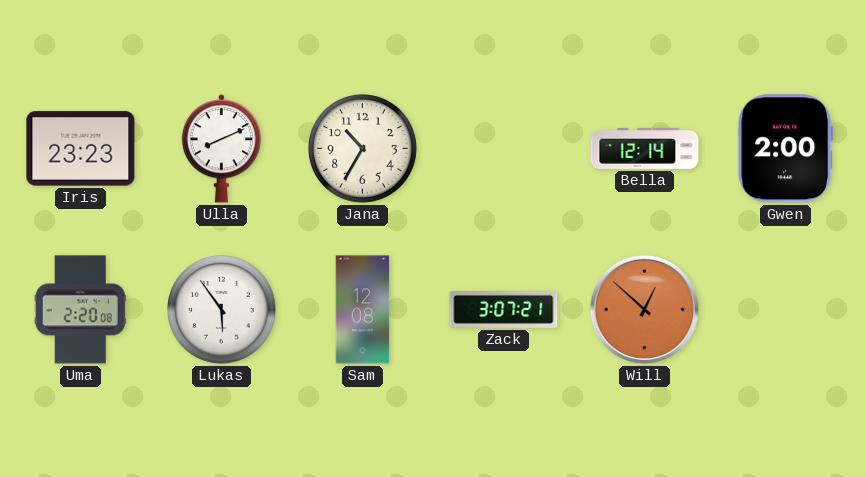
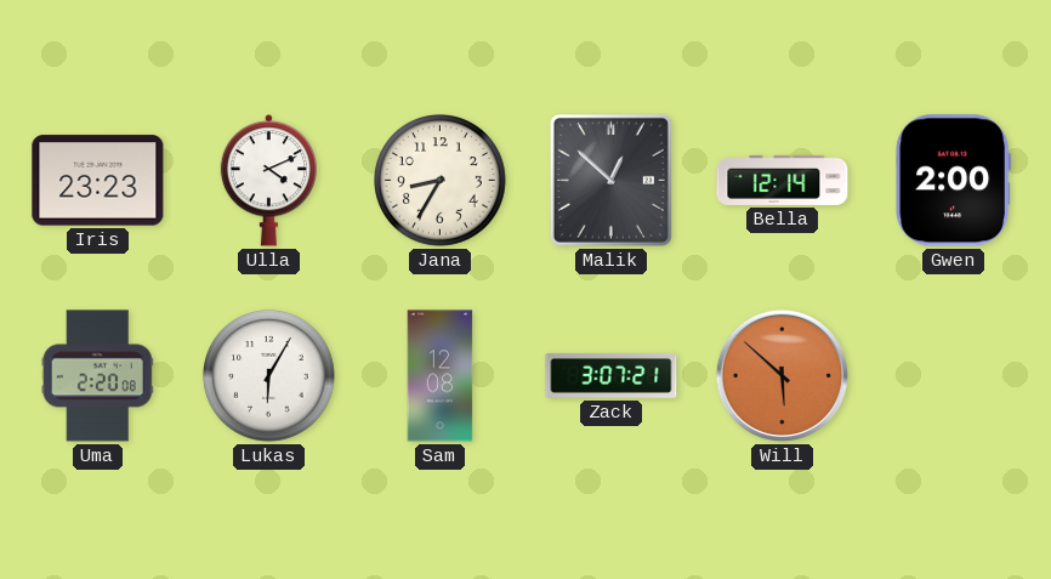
Ulla: 8:11 -> 4:11 (268, 181)
Jana: 10:35 -> 8:35 (441, 181)
Malik: none -> 12:52 (610, 180)
Lukas: 5:54 -> 6:05 (269, 376)
Will: 12:52 -> 5:52 (782, 375)
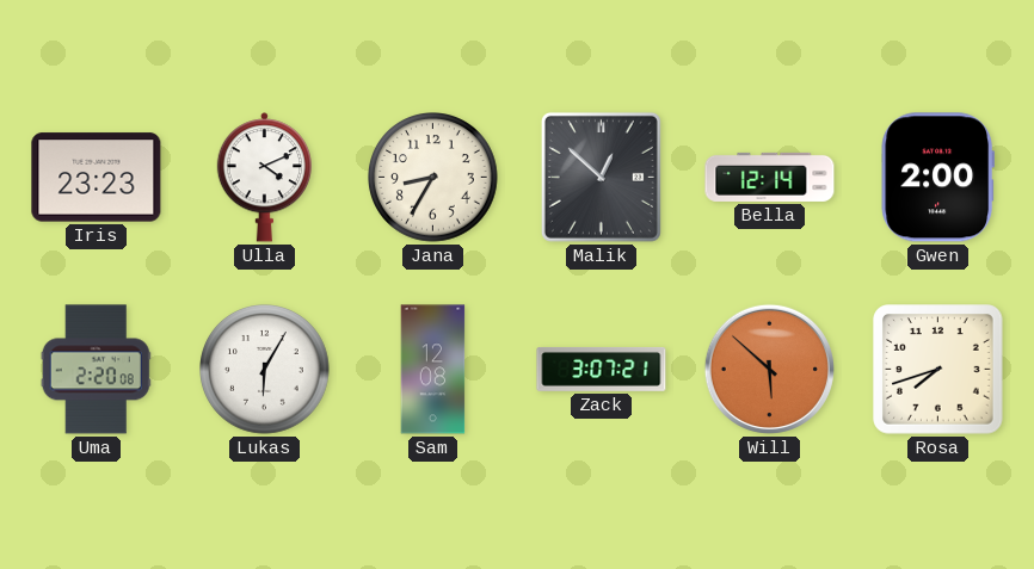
Rosa: none -> 7:42 (938, 370)
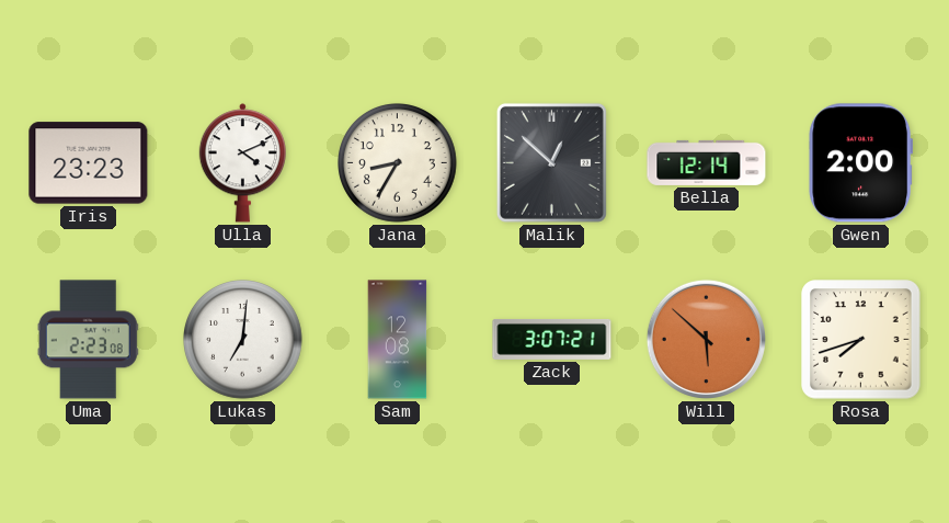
Uma: 2:20 -> 2:23 (88, 340)
Lukas: 6:05 -> 7:01 (243, 340)
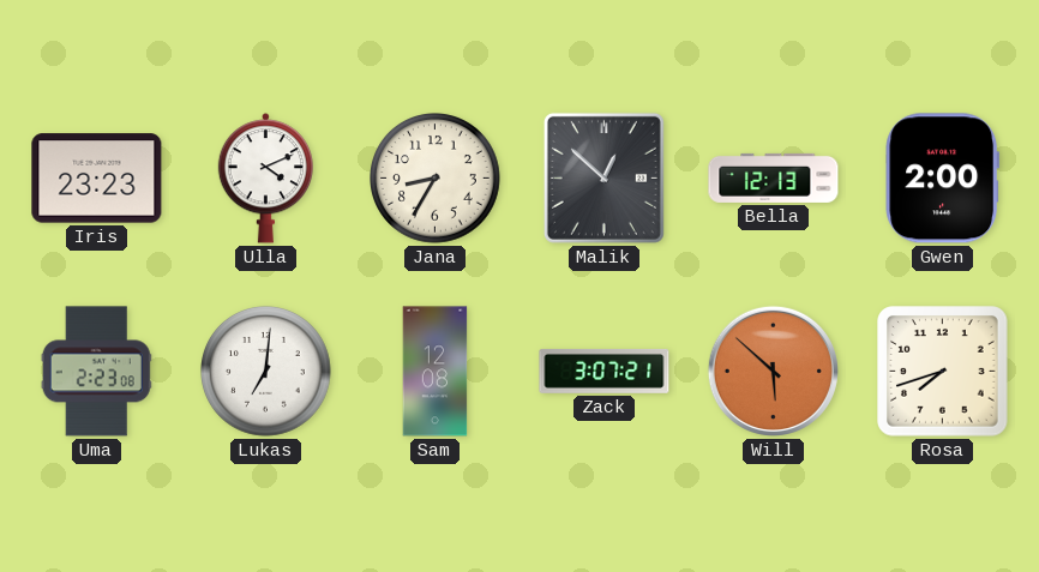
Bella: 12:14 -> 12:13 (774, 177)
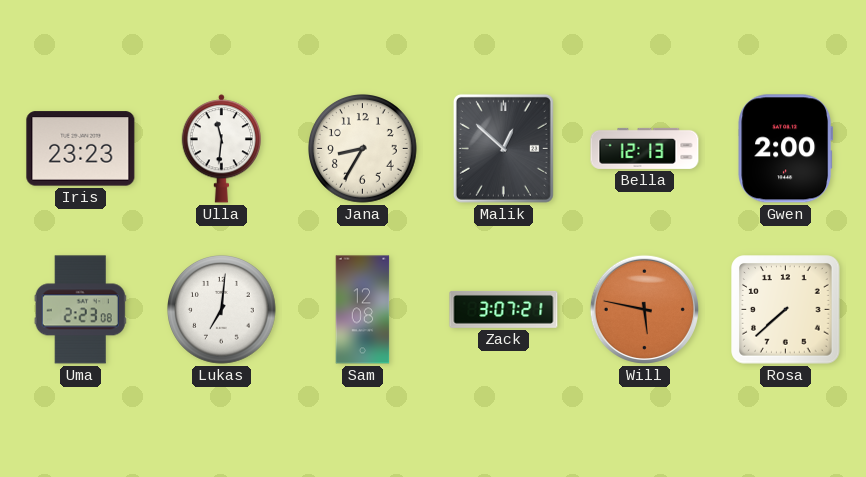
Ulla: 4:11 -> 11:31 (221, 149)
Will: 5:52 -> 5:47 (644, 309)
Rosa: 7:42 -> 7:38 (786, 310)
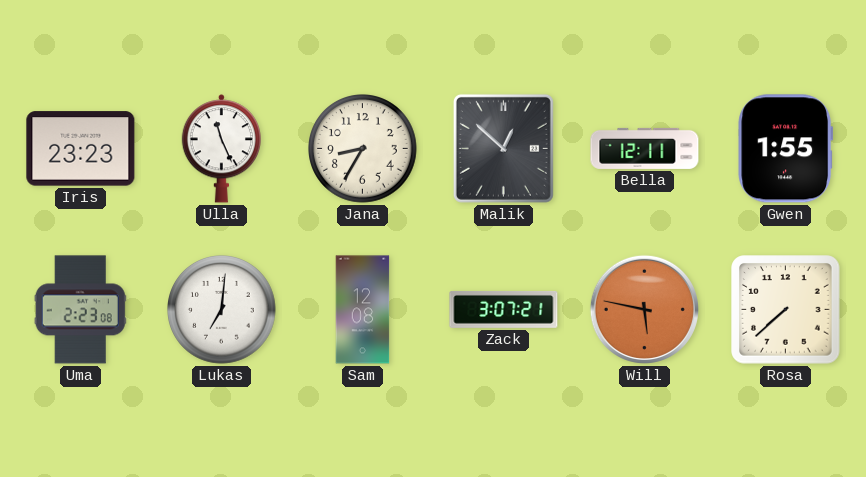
Ulla: 11:31 -> 11:26 (221, 149)
Bella: 12:13 -> 12:11 (645, 148)
Gwen: 2:00 -> 1:55 (786, 149)
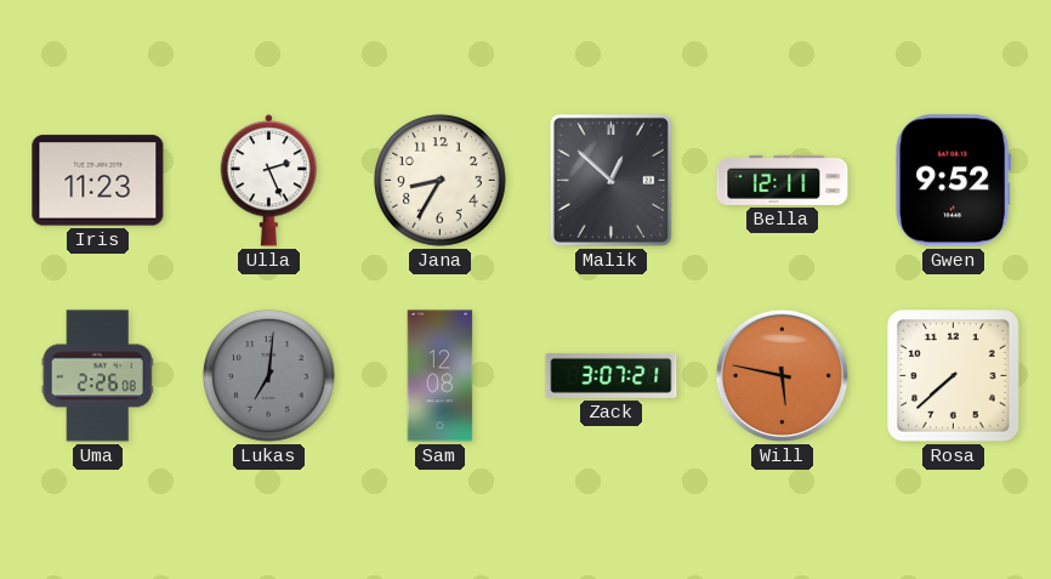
Iris: 23:23 -> 11:23 (98, 181)
Ulla: 11:26 -> 2:26 (268, 181)
Gwen: 1:55 -> 9:52 (954, 181)
Uma: 2:23 -> 2:26 (97, 376)
Lukas dial: white -> grey (269, 376)
